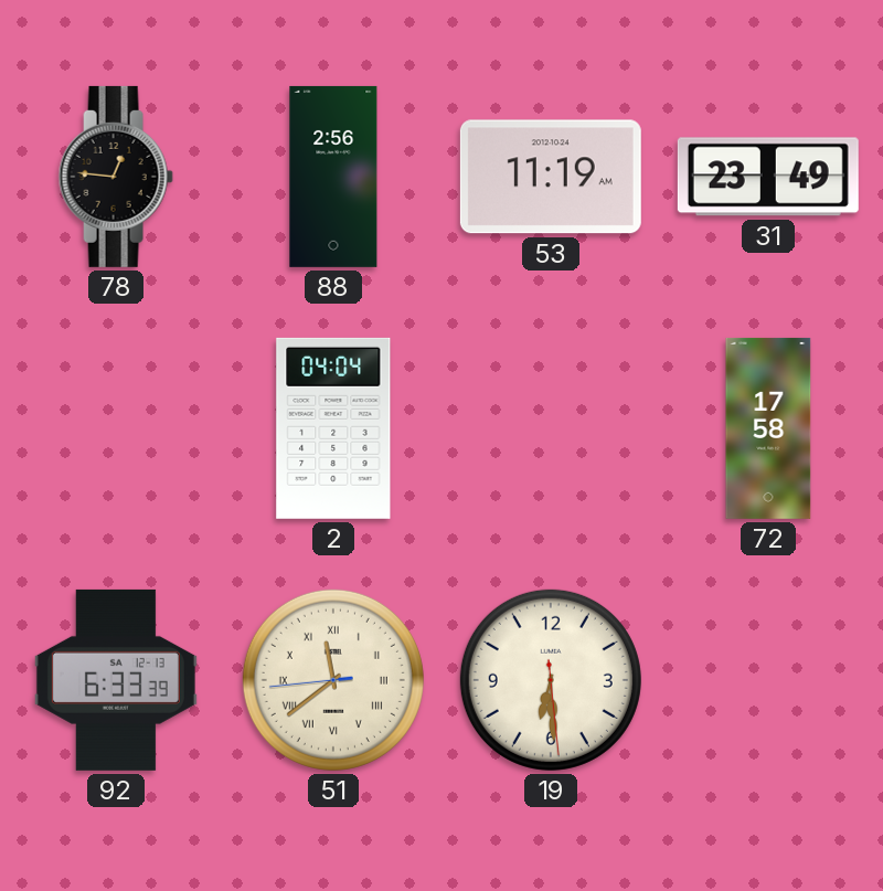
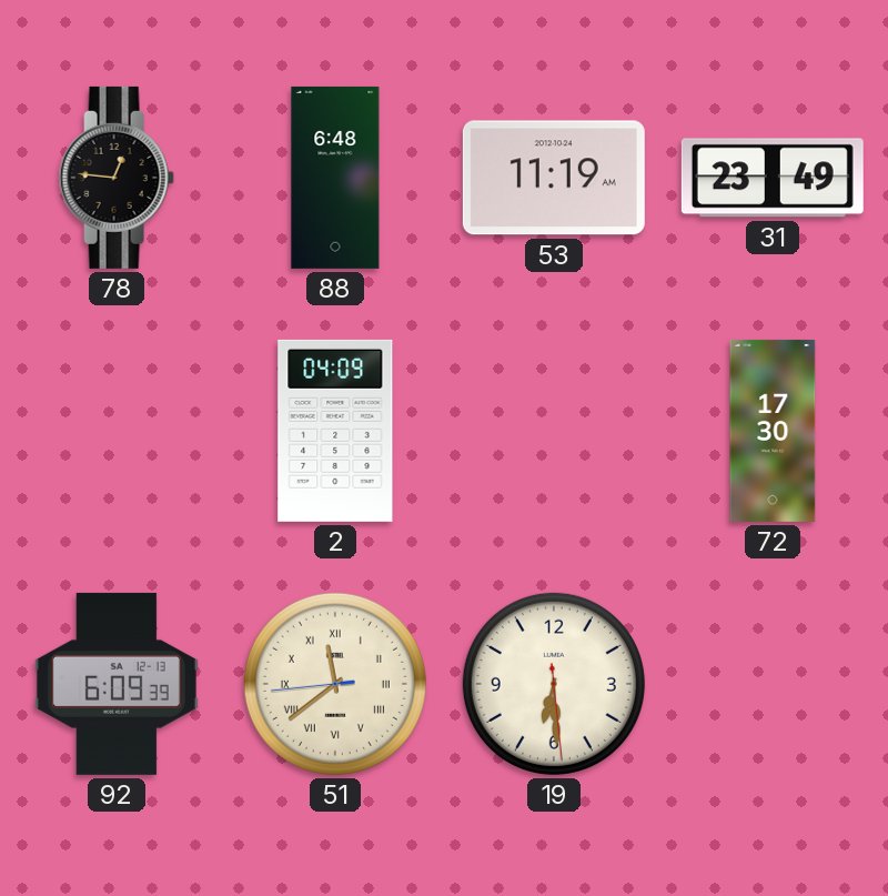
88: 2:56 -> 6:48 (335, 178)
2: 04:04 -> 04:09 (335, 431)
72: 17:58 -> 17:30 (773, 431)
92: 6:33 -> 6:09 (117, 684)
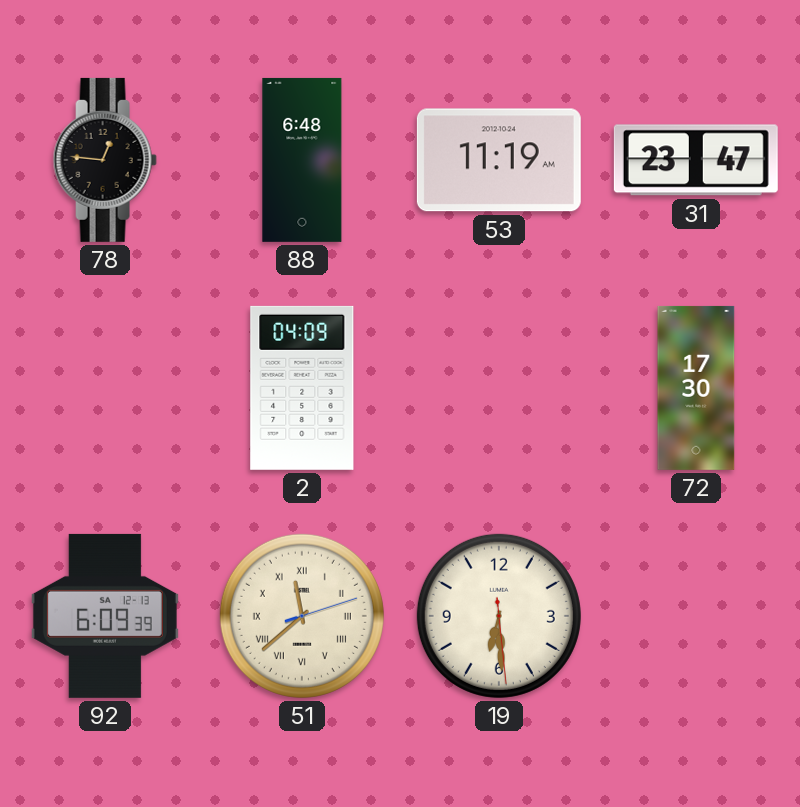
31: 23:49 -> 23:47 (696, 160)
51: 11:38:44 -> 11:38:12 (302, 616)
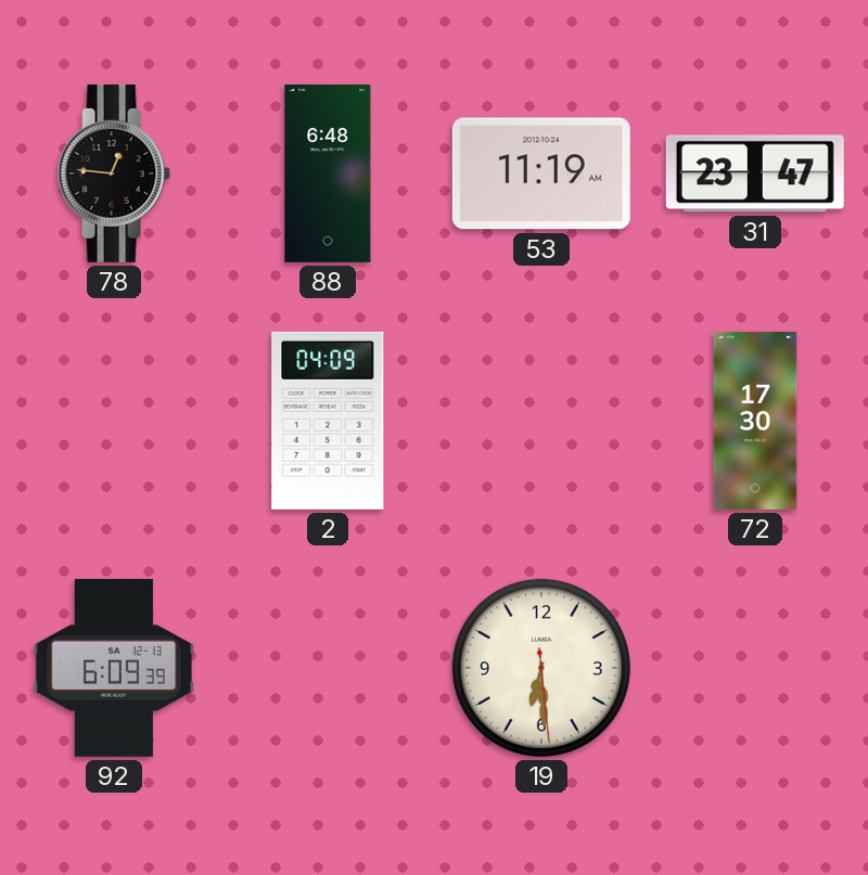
51: 11:38 -> none (302, 616)
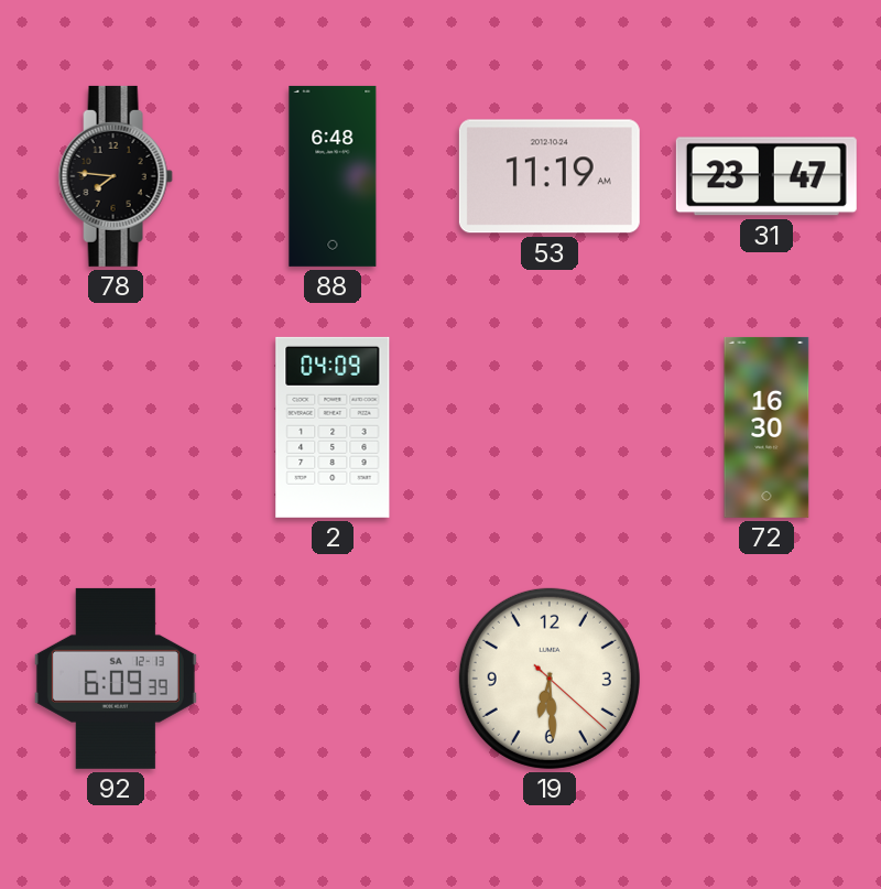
78: 12:46 -> 7:46 (116, 176)
72: 17:30 -> 16:30 (766, 427)
19: 6:29:29 -> 6:29:22 (550, 679)
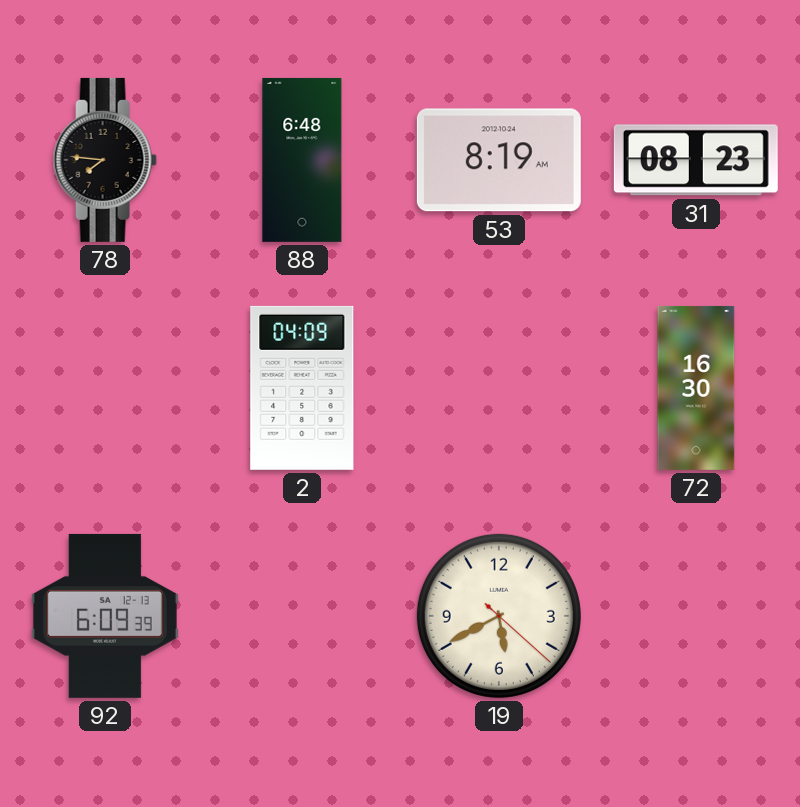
53: 11:19 -> 8:19 (499, 160)
31: 23:47 -> 08:23 (696, 160)
19: 6:29 -> 5:40 (499, 616)
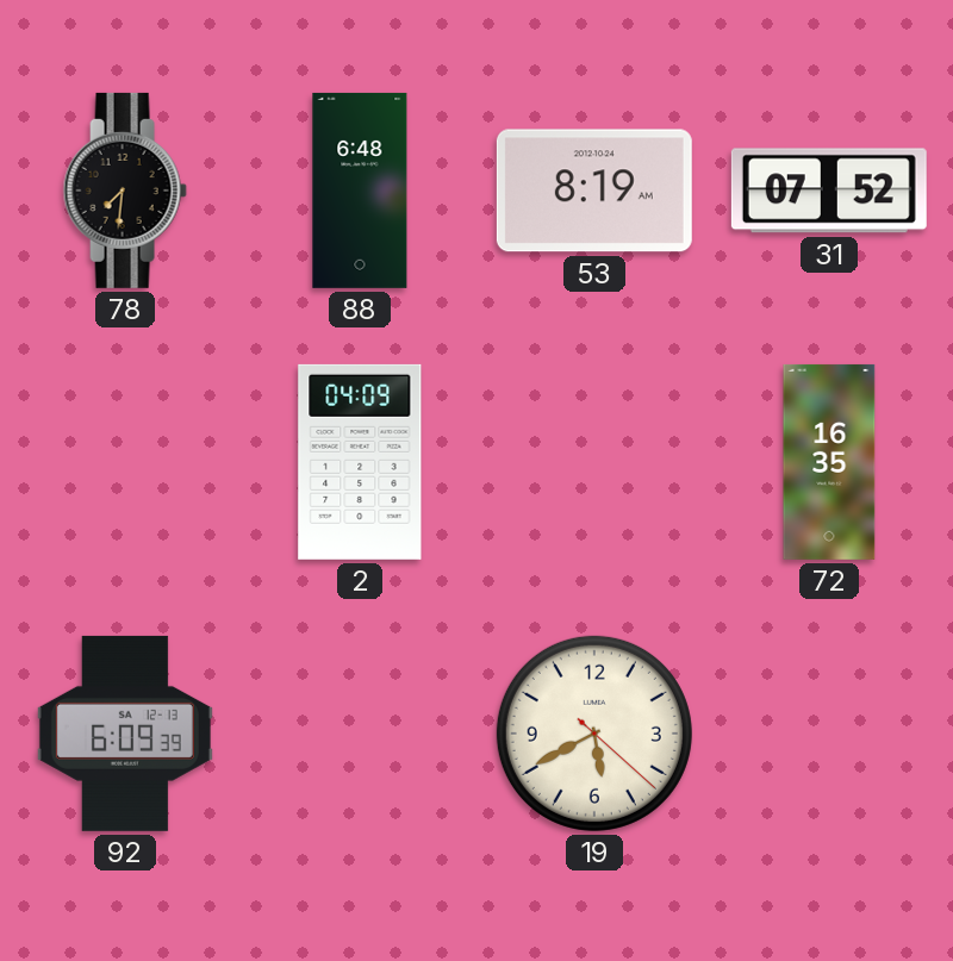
78: 7:46 -> 7:31 (125, 191)
31: 08:23 -> 07:52 (829, 191)
72: 16:30 -> 16:35 (829, 462)
